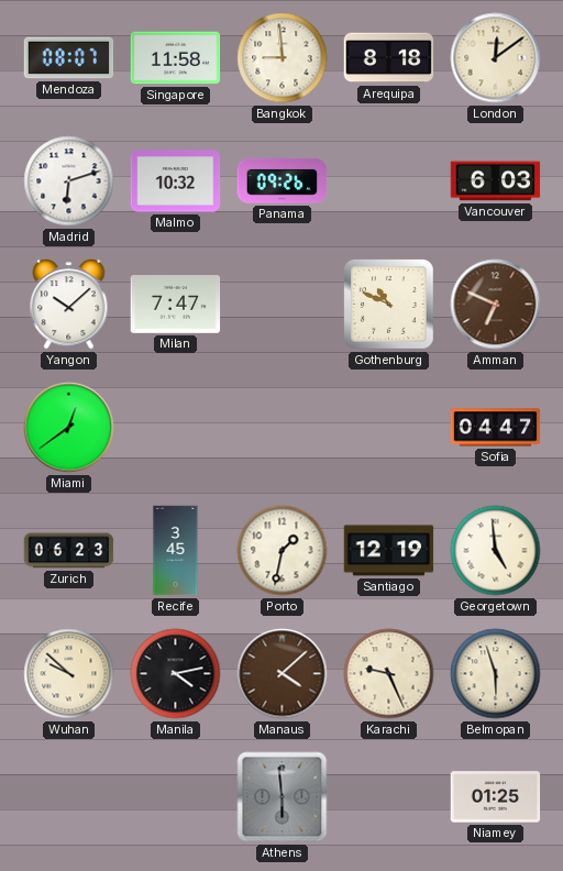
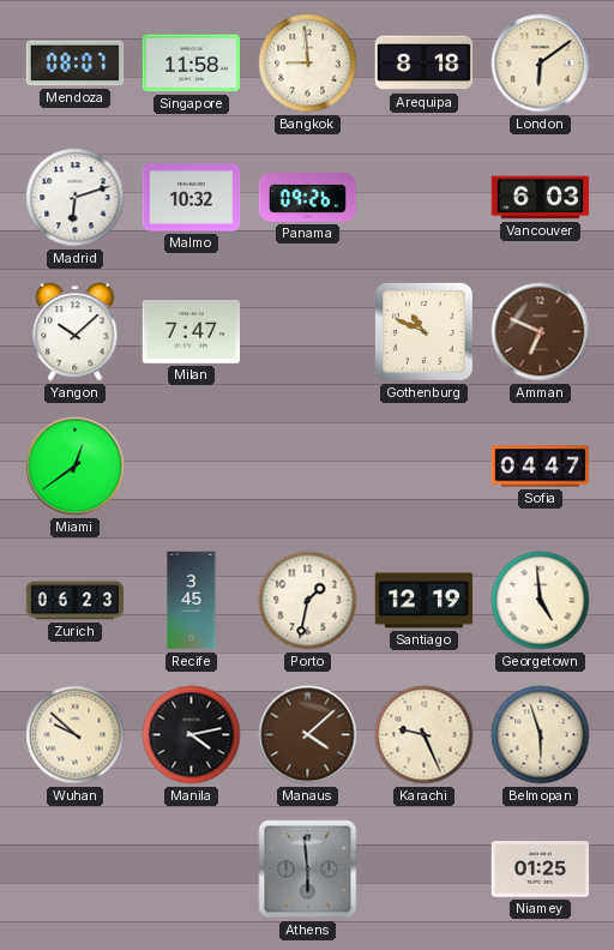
London: 12:09 -> 6:09 (541, 64)
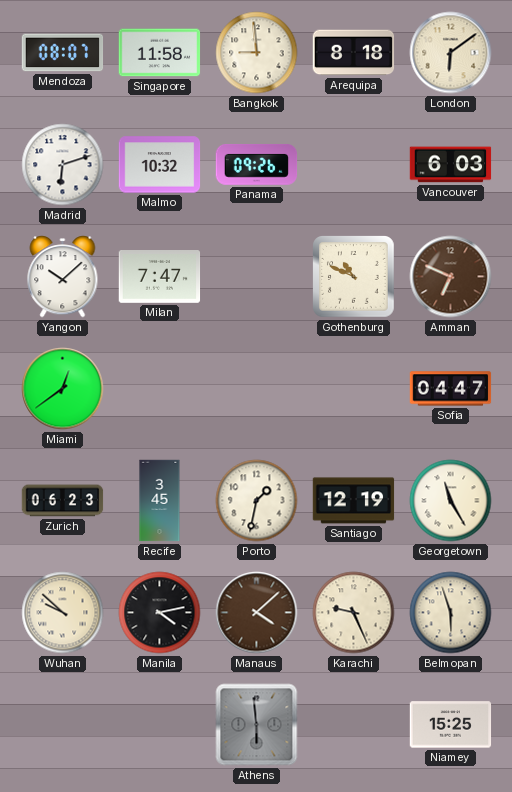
Georgetown: 4:59 -> 11:25 (451, 501)
Niamey: 01:25 -> 15:25 (451, 725)
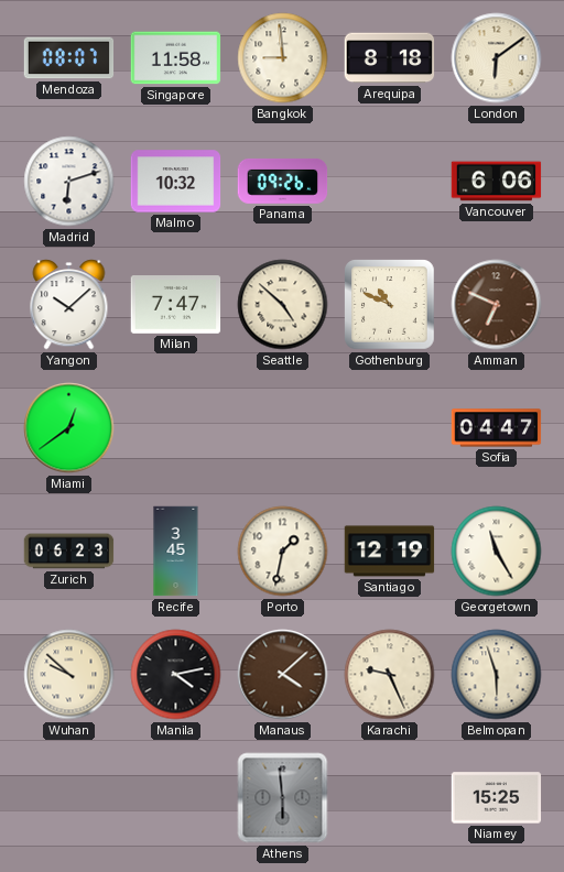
Vancouver: 6:03 -> 6:06 (497, 182)
Seattle: none -> 4:52 (283, 305)
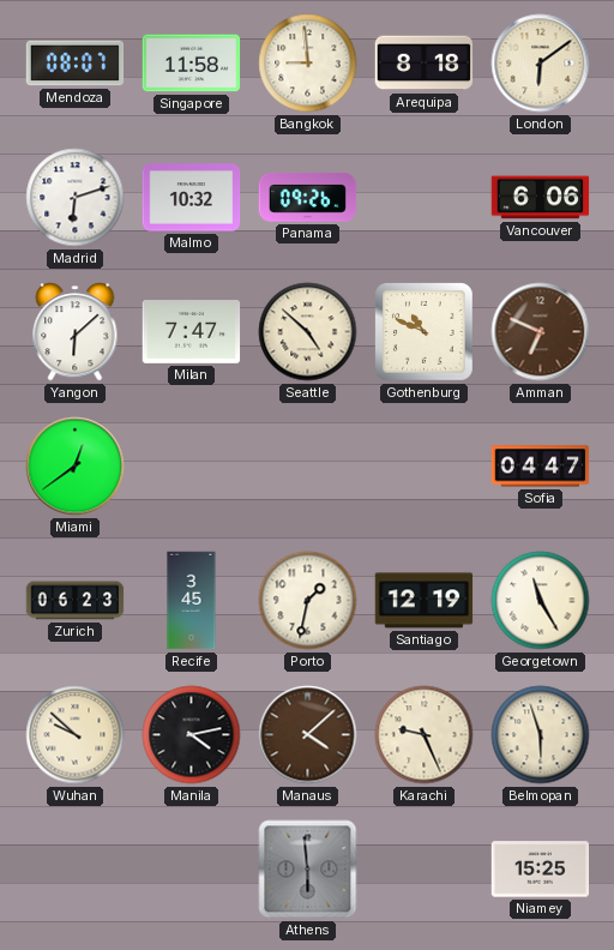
Yangon: 10:08 -> 6:08 (76, 332)
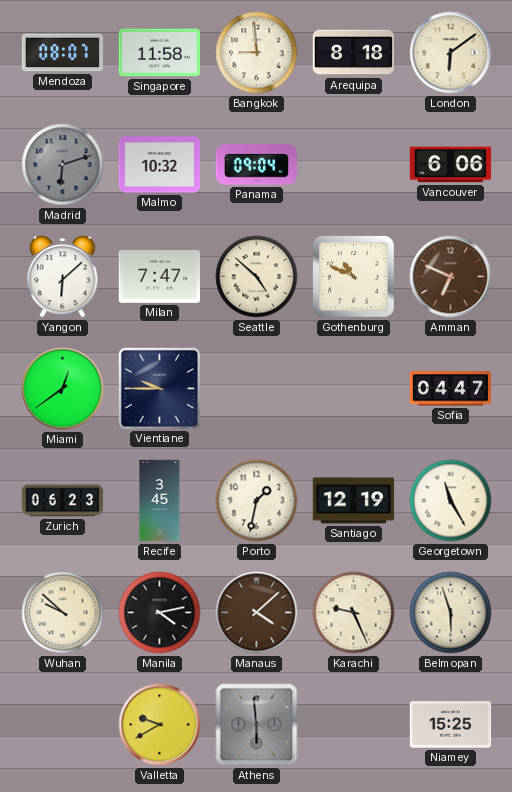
Madrid dial: white -> grey (63, 165)
Panama: 09:26 -> 09:04 (257, 164)
Vientiane: none -> 9:45 (159, 388)
Valletta: none -> 9:40 (160, 725)
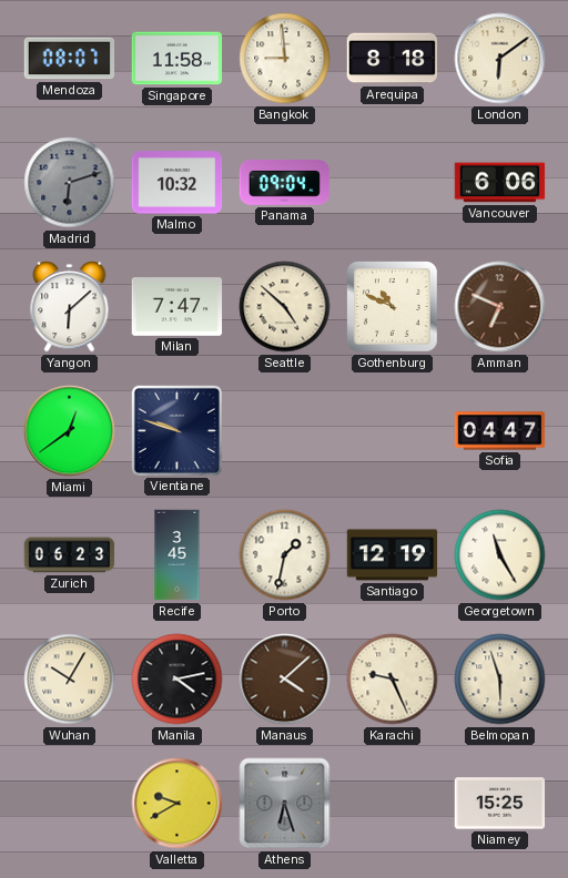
Vientiane: 9:45 -> 9:48 (176, 430)
Wuhan: 9:52 -> 10:05 (70, 680)
Athens: 5:59 -> 6:27 (285, 804)
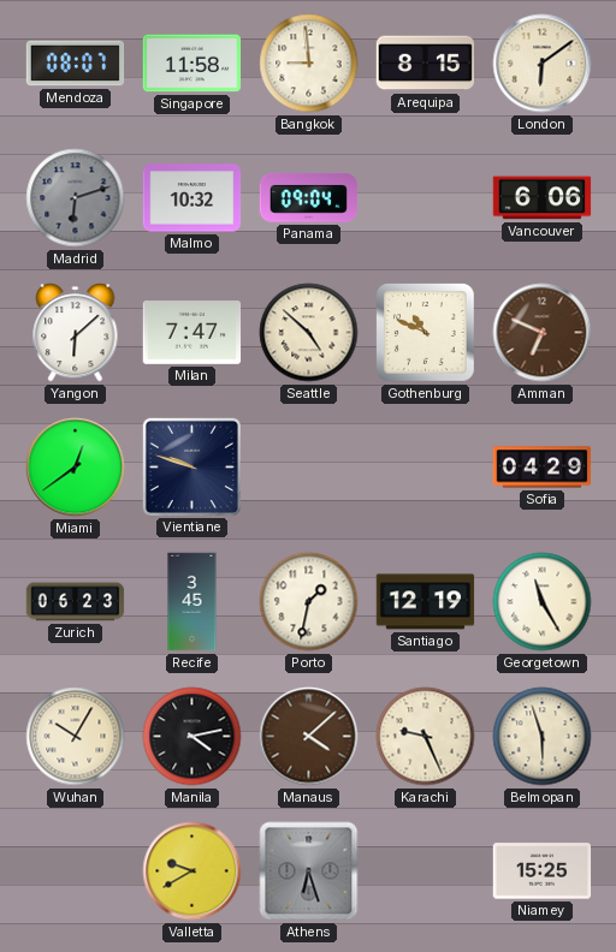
Arequipa: 8:18 -> 8:15 (426, 64)
Sofia: 04:47 -> 04:29 (543, 468)
